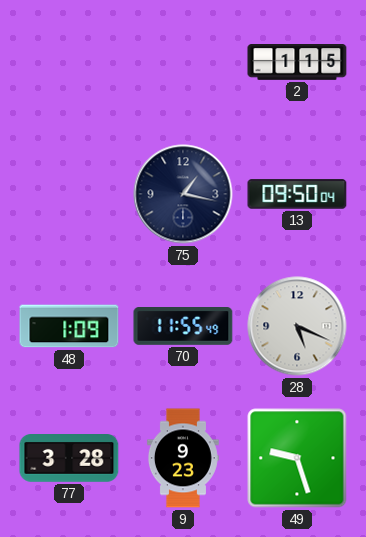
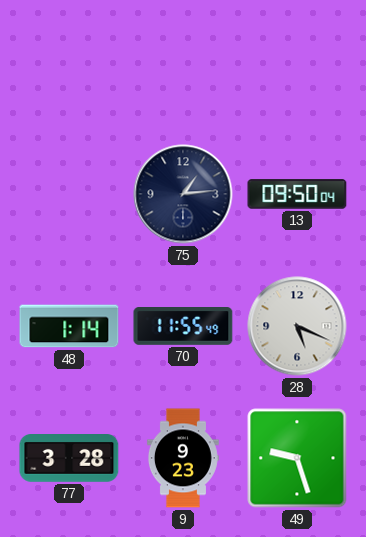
2: 1:15 -> none (297, 63)
75: 1:17 -> 1:14 (183, 194)
48: 1:09 -> 1:14 (69, 326)
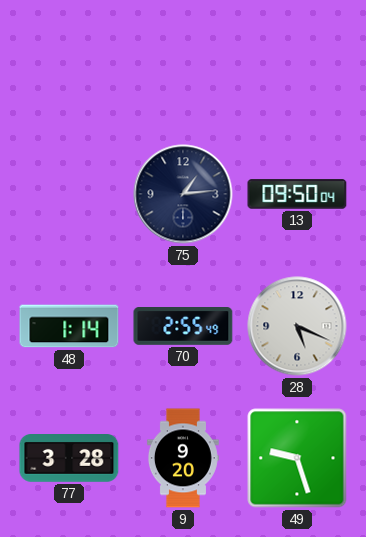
70: 11:55 -> 2:55 (183, 327)
9: 9:23 -> 9:20 (183, 458)
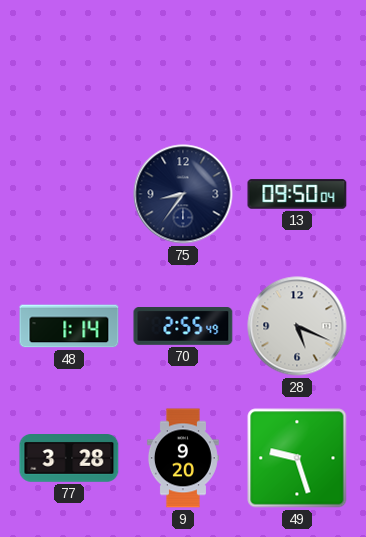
75: 1:14 -> 8:36 (183, 194)
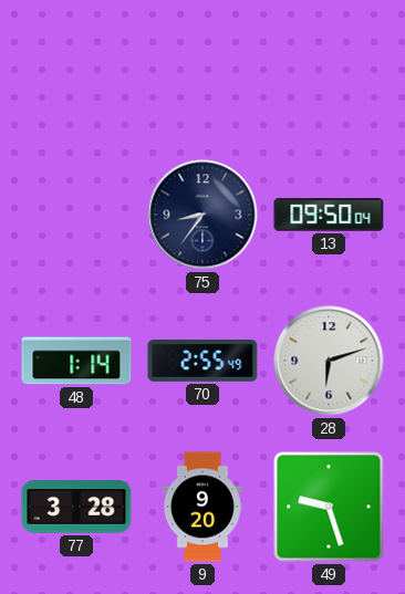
28: 5:19 -> 6:12 (329, 361)
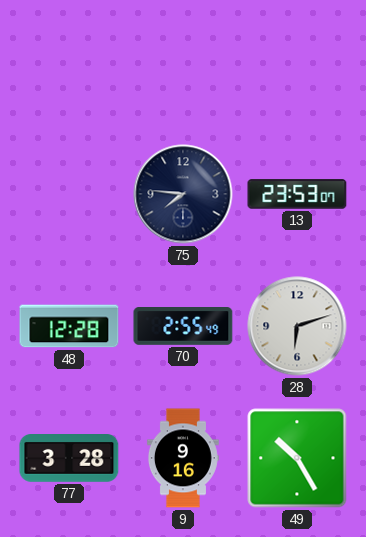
75: 8:36 -> 7:46 (183, 194)
13: 09:50 -> 23:53 (297, 194)
48: 1:14 -> 12:28 (69, 326)
9: 9:20 -> 9:16 (183, 458)
49: 9:27 -> 10:25 (297, 458)
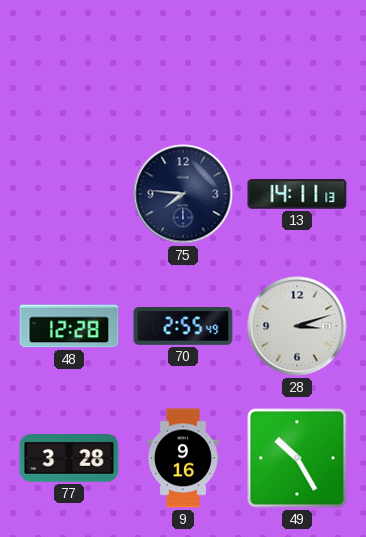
13: 23:53 -> 14:11 (297, 194)
28: 6:12 -> 3:12 (297, 326)
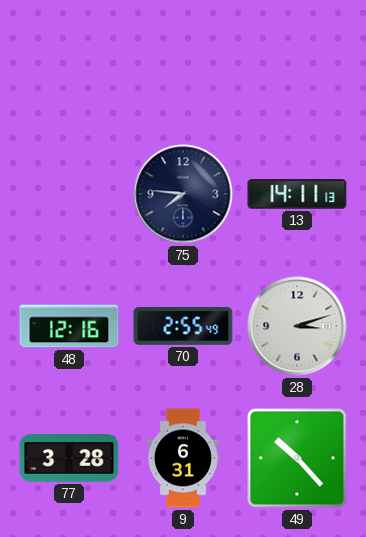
48: 12:28 -> 12:16 (69, 326)
9: 9:16 -> 6:31 (183, 458)
49: 10:25 -> 10:23 (297, 458)
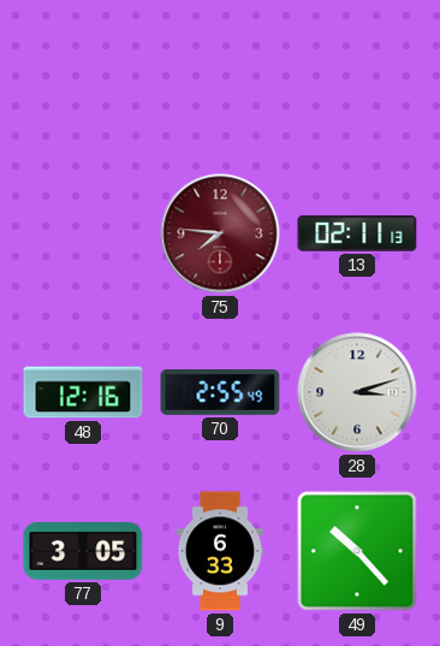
75 dial: navy -> burgundy (220, 233)
13: 14:11 -> 02:11 (357, 233)
77: 3:28 -> 3:05 (83, 552)
9: 6:31 -> 6:33 (220, 551)
